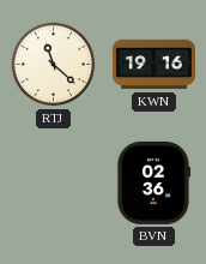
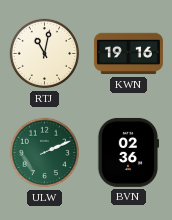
RTJ: 11:22 -> 11:02 (45, 54)
ULW: none -> 2:11 (45, 153)
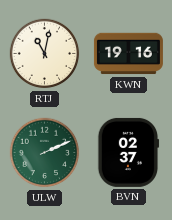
BVN: 02:36 -> 02:37 (128, 152)
